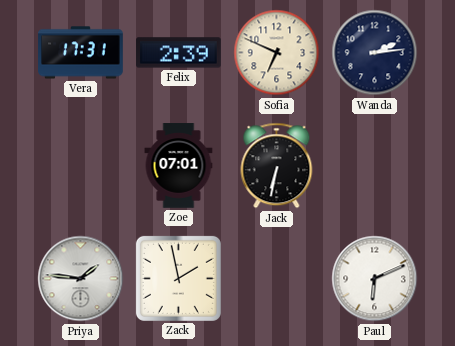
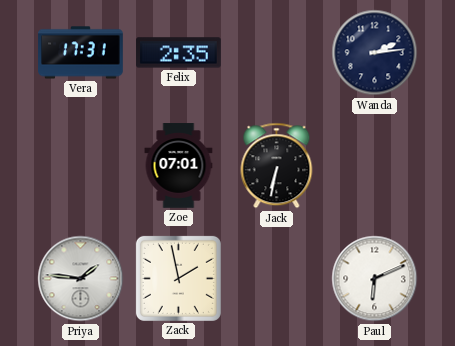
Felix: 2:39 -> 2:35 (179, 53)
Sofia: 6:49 -> none (277, 53)
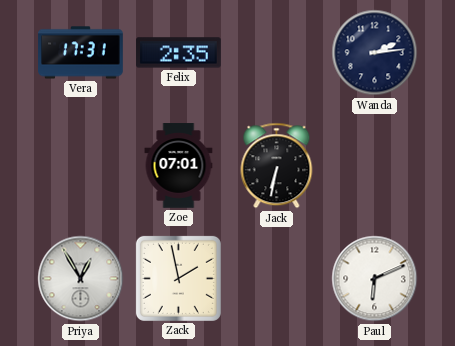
Priya: 1:46 -> 12:55 (81, 279)
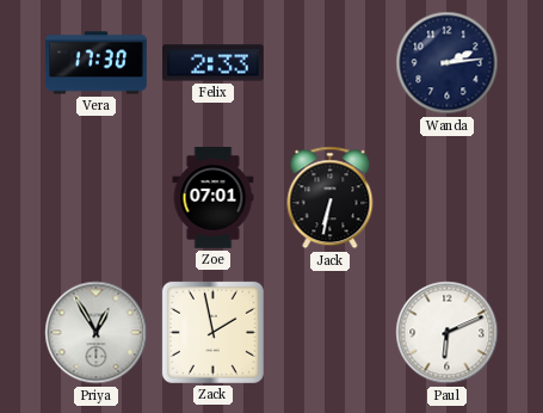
Vera: 17:31 -> 17:30 (97, 63)
Felix: 2:35 -> 2:33 (214, 63)
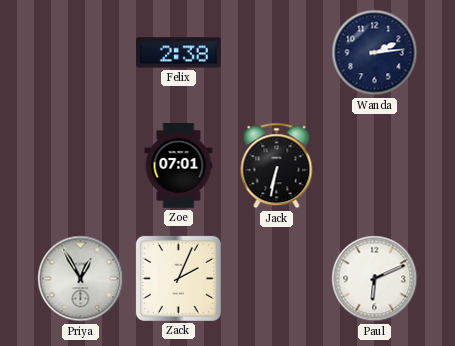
Vera: 17:30 -> none (97, 63)
Felix: 2:33 -> 2:38 (179, 53)
Zack: 1:58 -> 2:04 (178, 278)
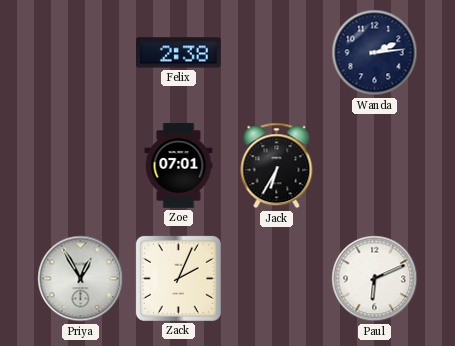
Jack: 6:32 -> 6:35 (277, 166)
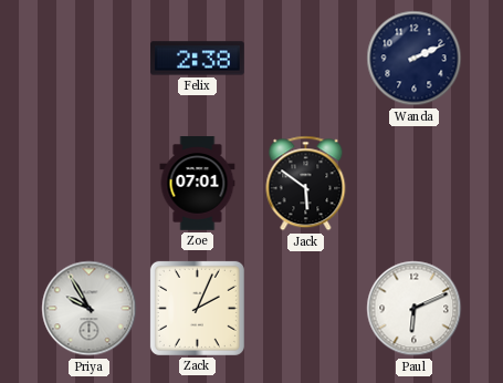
Wanda: 2:14 -> 2:11 (415, 59)
Jack: 6:35 -> 5:51 (306, 184)
Priya: 12:55 -> 9:55 (90, 309)
